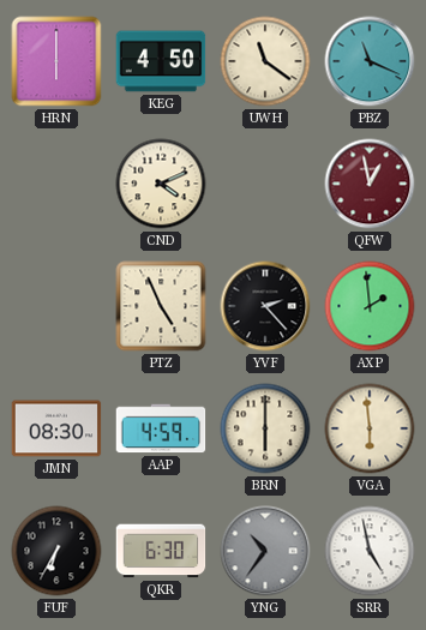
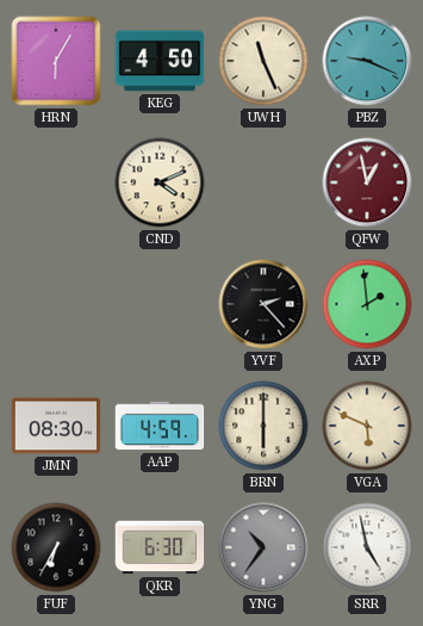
HRN: 6:00 -> 6:05 (56, 61)
UWH: 11:21 -> 11:26 (263, 61)
PBZ: 11:19 -> 9:19 (367, 61)
PTZ: 4:56 -> none (161, 306)
VGA: 5:59 -> 5:49 (367, 426)
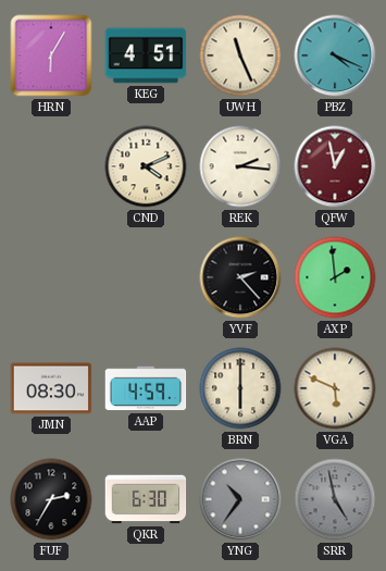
KEG: 4:50 -> 4:51 (146, 55)
PBZ: 9:19 -> 4:19 (335, 55)
REK: none -> 2:16 (240, 166)
FUF: 6:35 -> 2:35 (51, 499)
SRR dial: white -> grey (335, 499)
